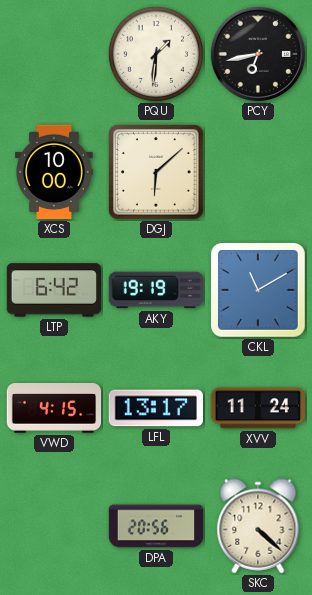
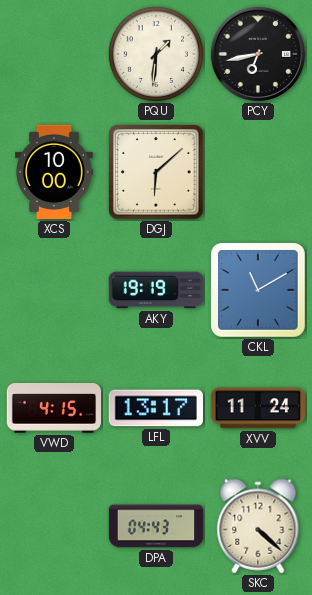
LTP: 6:42 -> none (54, 290)
DPA: 20:56 -> 04:43 (156, 526)
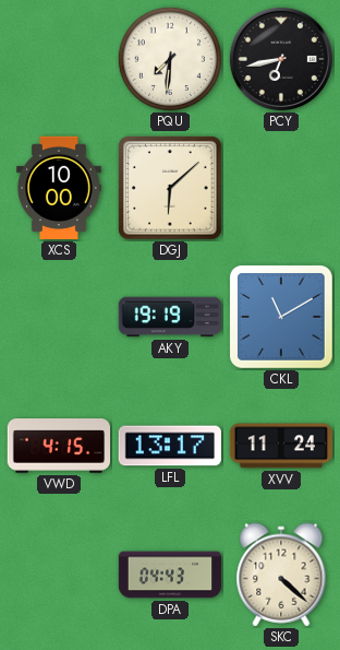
PQU: 1:31 -> 7:31 (170, 59)
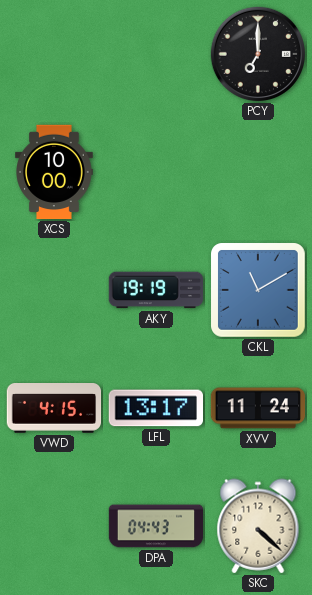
PQU: 7:31 -> none (170, 59)
PCY: 6:43 -> 7:00 (257, 53)
DGJ: 6:08 -> none (171, 189)
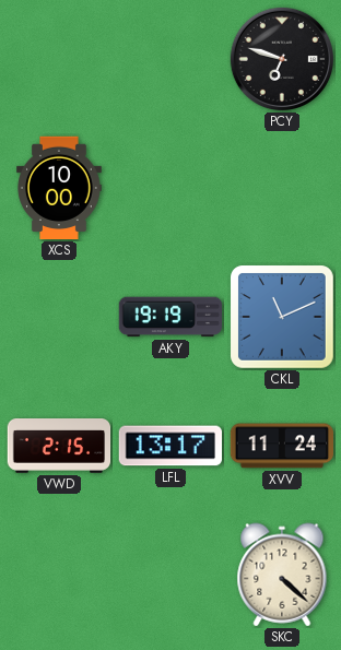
PCY: 7:00 -> 6:48 (281, 58)
CKL: 11:10 -> 11:11 (283, 318)
VWD: 4:15 -> 2:15 (59, 447)
DPA: 04:43 -> none (156, 526)
